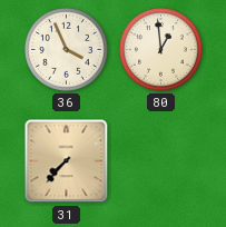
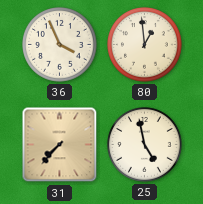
25: none -> 4:58 (145, 145)
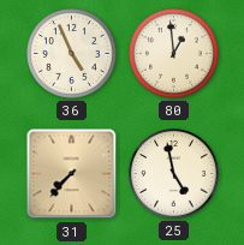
36: 3:56 -> 4:56 (72, 54)
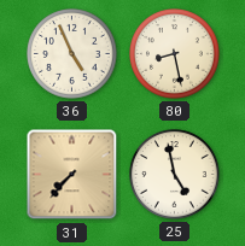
80: 12:59 -> 8:28 (175, 54)
